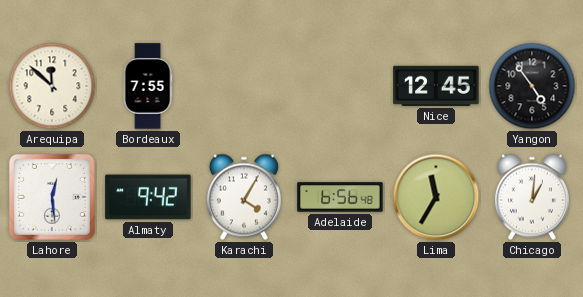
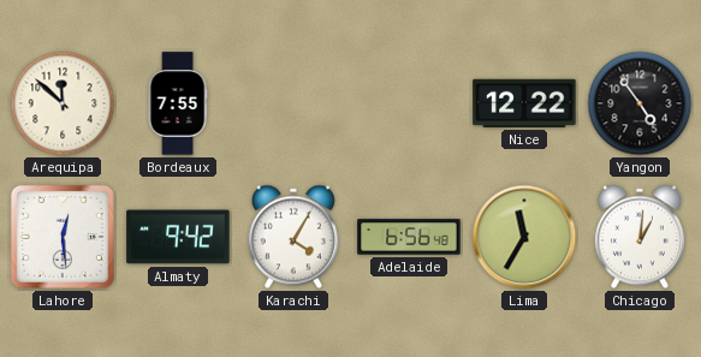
Nice: 12:45 -> 12:22 (524, 103)
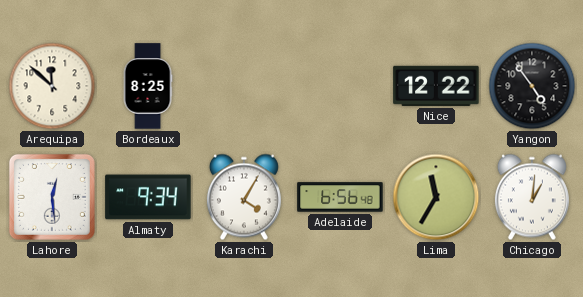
Bordeaux: 7:55 -> 8:25 (148, 86)
Almaty: 9:42 -> 9:34 (148, 197)
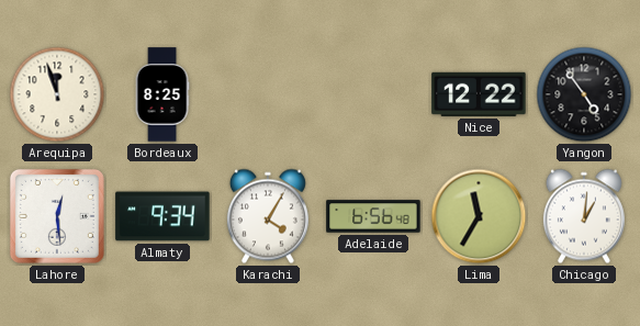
Arequipa: 11:52 -> 11:57 (57, 94)
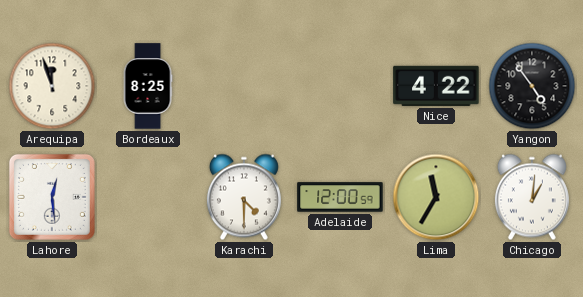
Nice: 12:22 -> 4:22 (436, 86)
Almaty: 9:34 -> none (162, 216)
Karachi: 4:05 -> 4:30 (244, 197)
Adelaide: 6:56 -> 12:00 (340, 197)
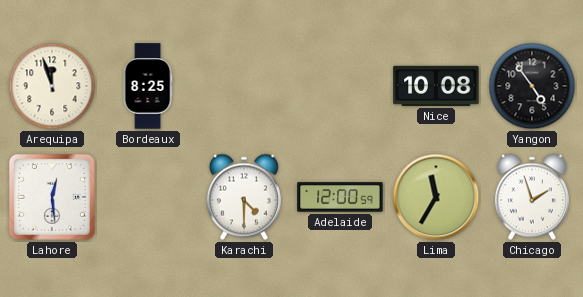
Nice: 4:22 -> 10:08 (436, 86)
Chicago: 1:01 -> 1:57 (532, 197)
